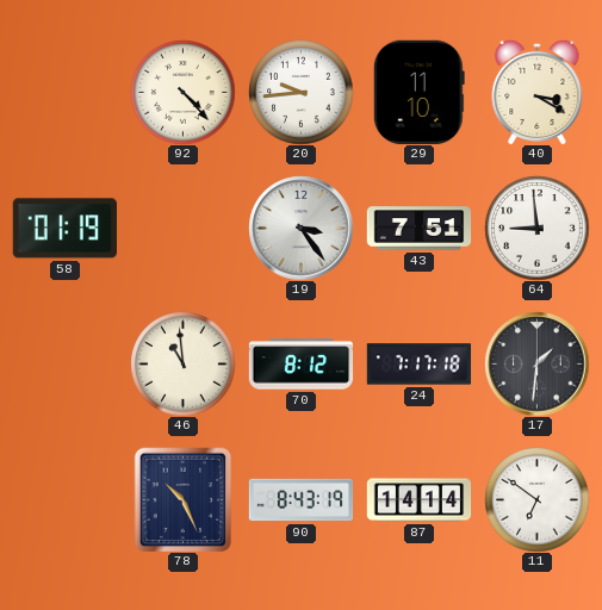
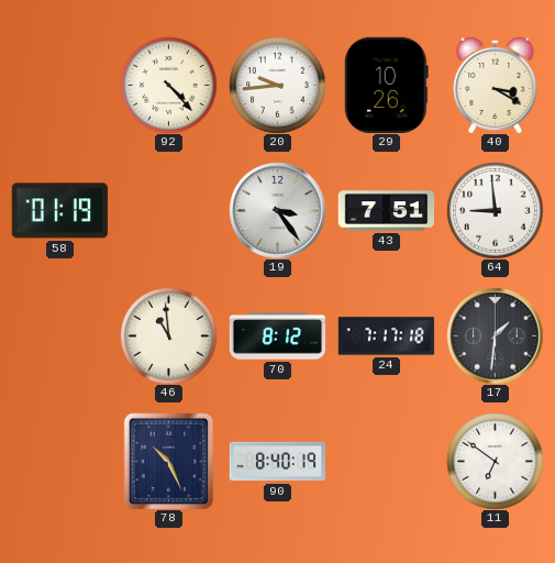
29: 11:10 -> 10:26 (386, 85)
90: 8:43 -> 8:40 (277, 462)
87: 14:14 -> none (418, 500)
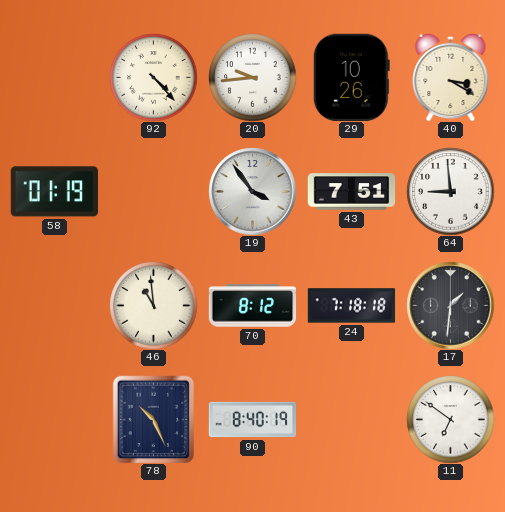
19: 3:24 -> 3:54 (252, 191)
24: 7:17 -> 7:18 (351, 306)
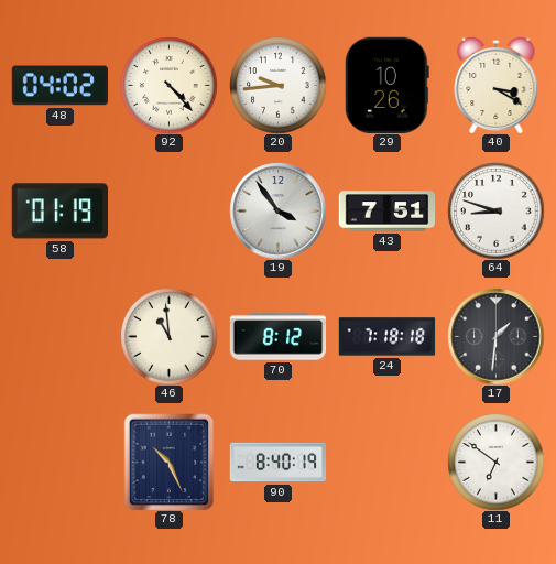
48: none -> 04:02 (59, 86)
64: 8:59 -> 8:48 (495, 210)
